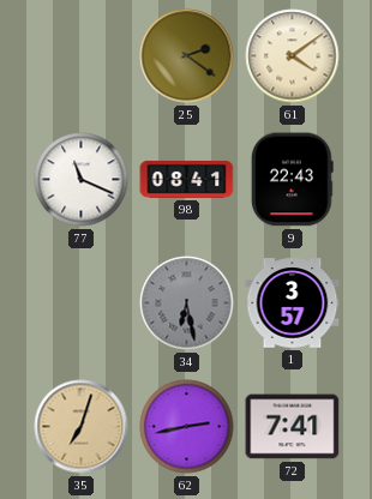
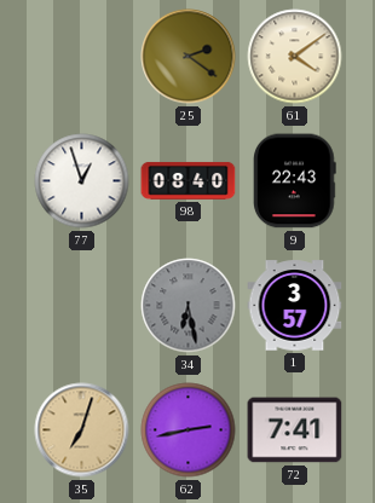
77: 11:19 -> 12:57 (82, 181)
98: 08:41 -> 08:40 (189, 180)
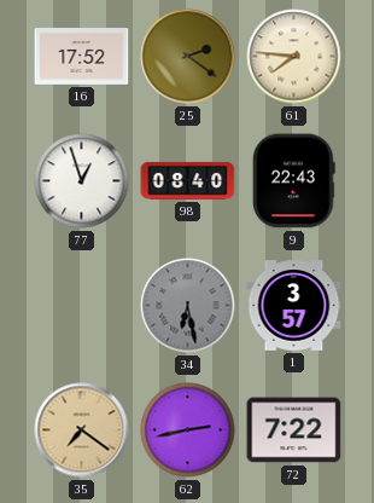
16: none -> 17:52 (82, 57)
61: 4:09 -> 7:46 (294, 57)
35: 7:03 -> 7:21 (82, 430)
72: 7:41 -> 7:22 (294, 430)
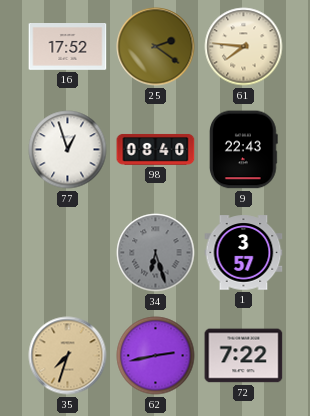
34: 6:28 -> 6:27 (156, 253)
35: 7:21 -> 7:33 (68, 356)
